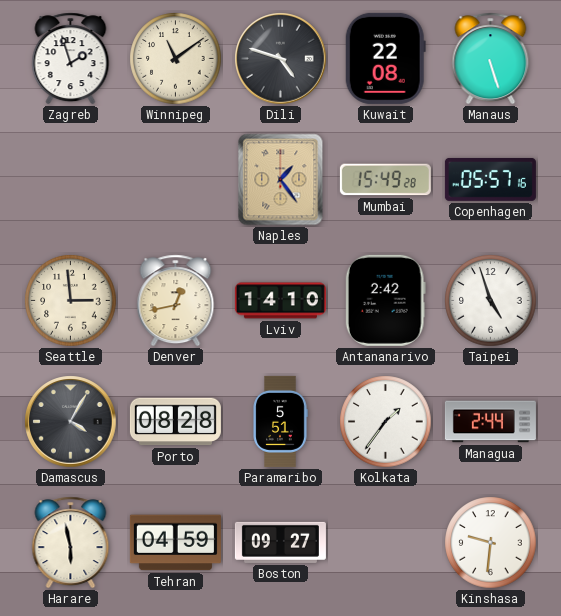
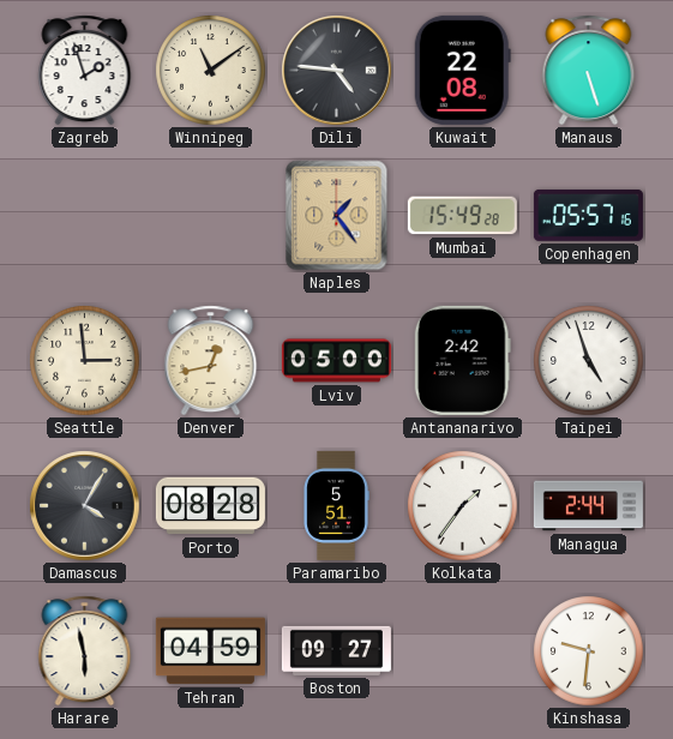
Dili: 4:48 -> 4:46 (337, 71)
Lviv: 14:10 -> 05:00 (336, 361)
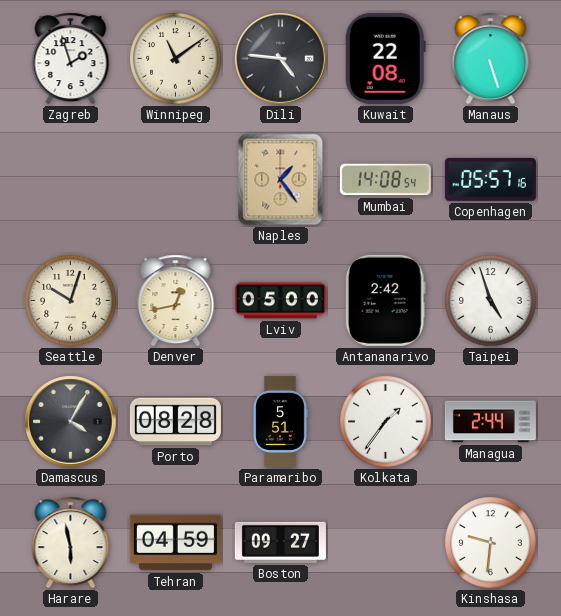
Mumbai: 15:49 -> 14:08 (385, 180)
Seattle: 2:59 -> 10:03 (71, 301)
